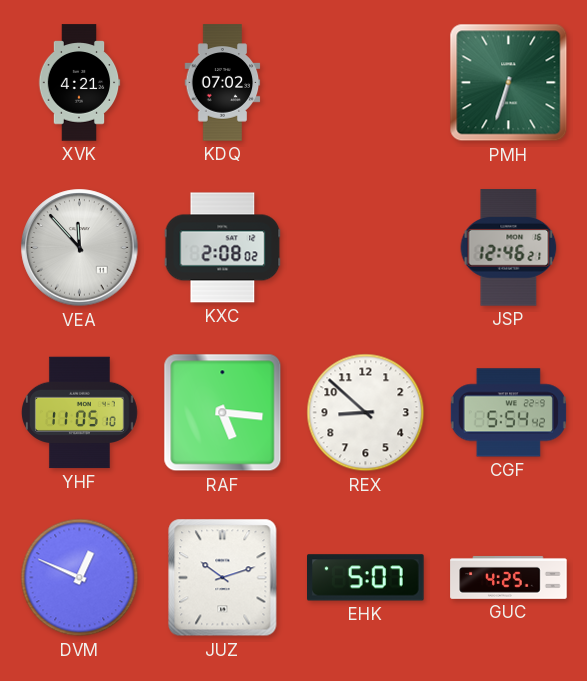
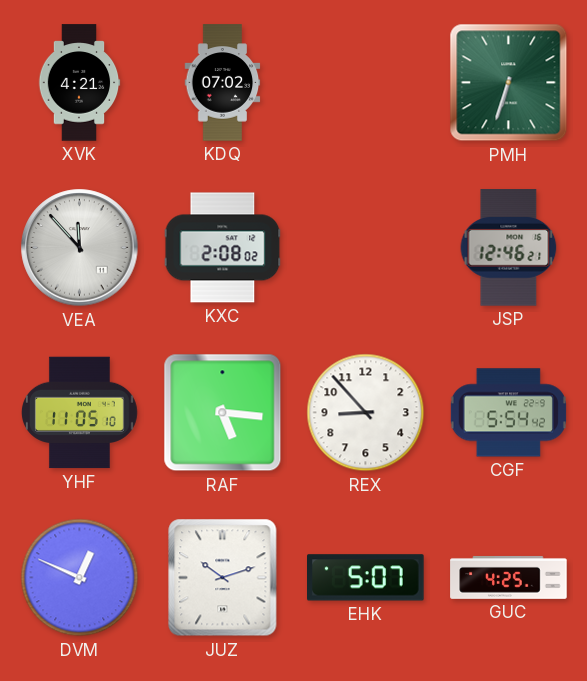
REX: 8:52 -> 8:53 (366, 413)
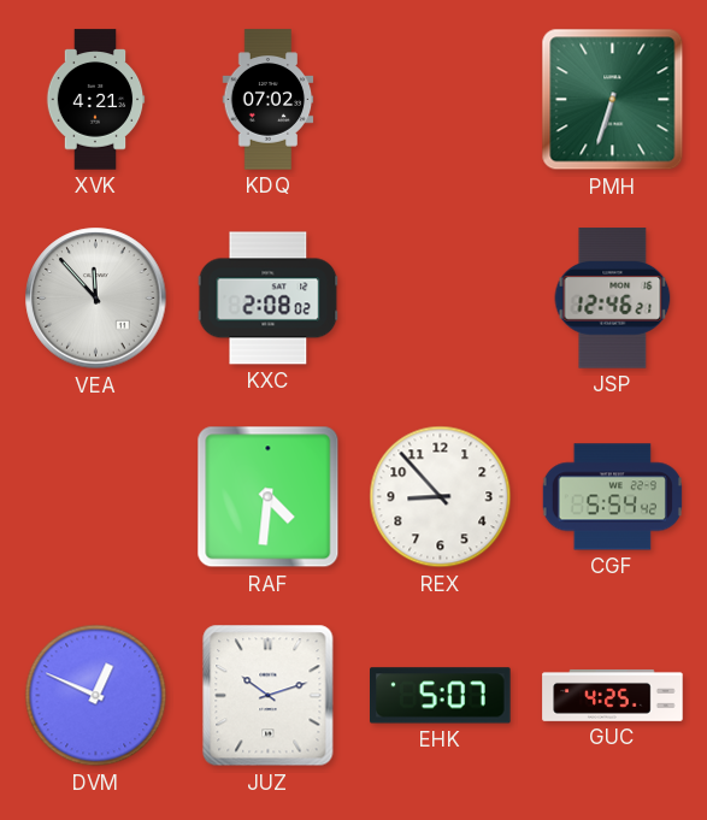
YHF: 11:05 -> none (79, 413)
RAF: 5:16 -> 4:31 (269, 497)
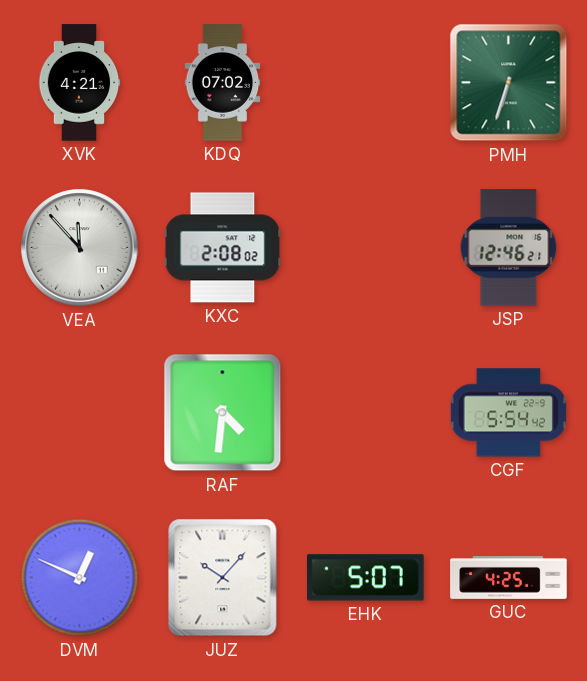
REX: 8:53 -> none (441, 497)
JUZ: 10:12 -> 10:07 (223, 578)
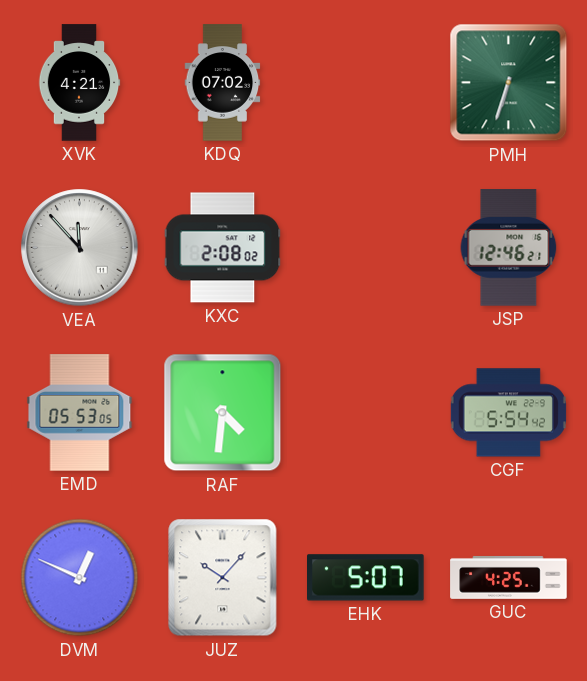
EMD: none -> 05:53 (80, 413)
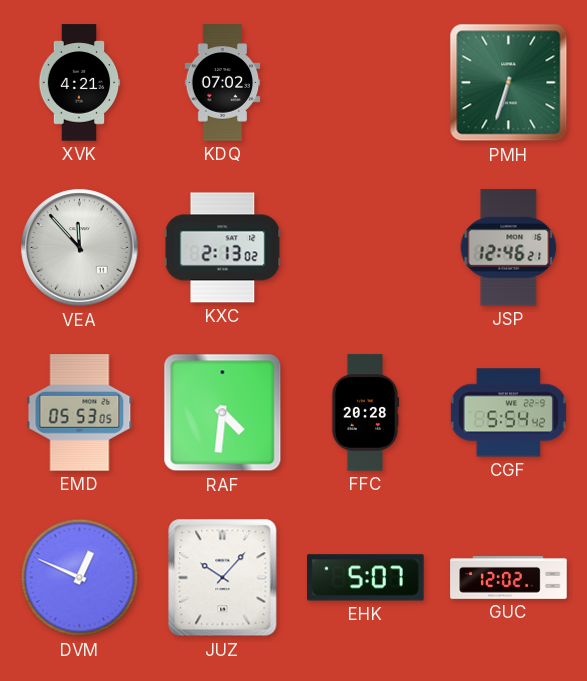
KXC: 2:08 -> 2:13 (223, 248)
FFC: none -> 20:28 (365, 413)
GUC: 4:25 -> 12:02 (509, 578)
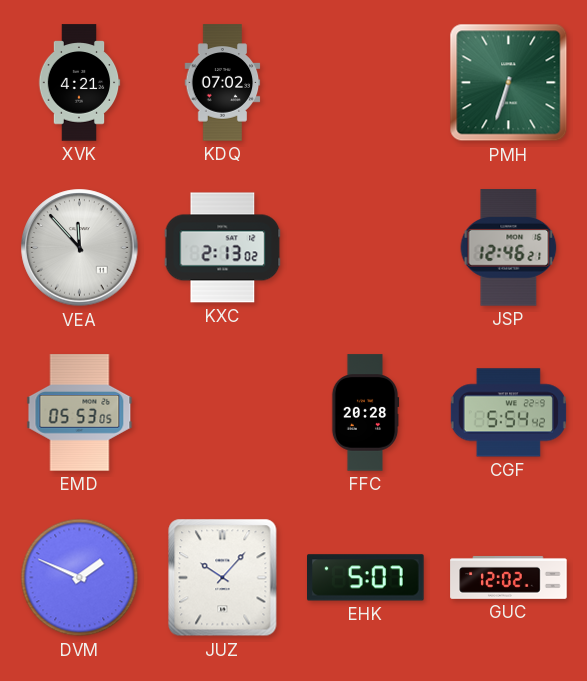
RAF: 4:31 -> none (223, 413)
DVM: 12:49 -> 1:49 (80, 578)
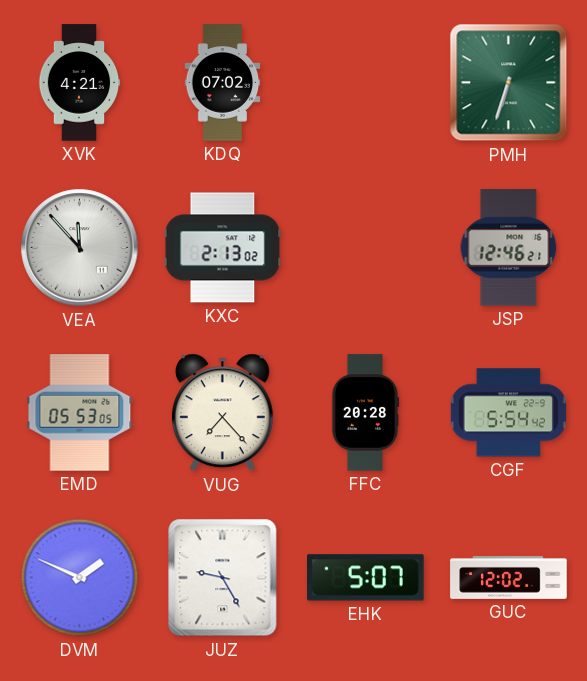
VUG: none -> 7:23 (222, 413)
JUZ: 10:07 -> 9:25 (223, 578)
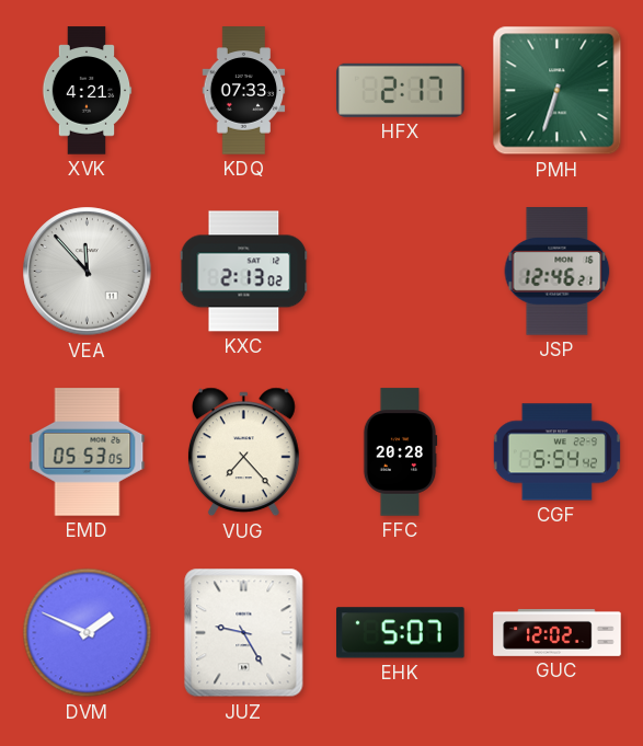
KDQ: 07:02 -> 07:33 (244, 91)
HFX: none -> 2:17 (401, 90)
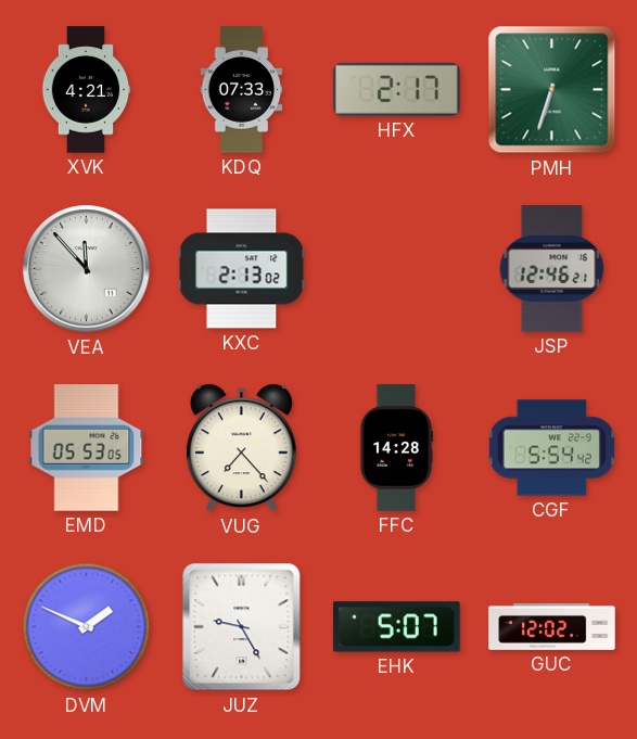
FFC: 20:28 -> 14:28 (396, 448)
